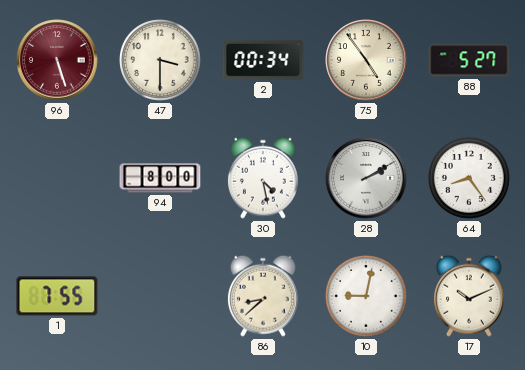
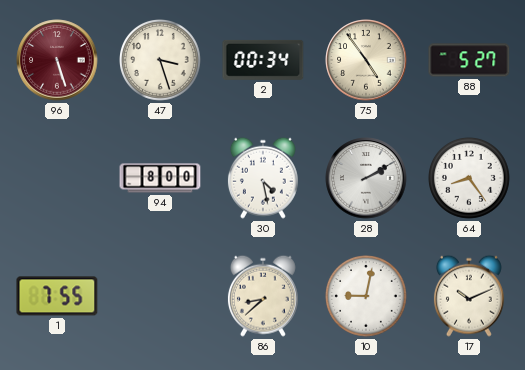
47: 3:30 -> 3:27 (161, 61)
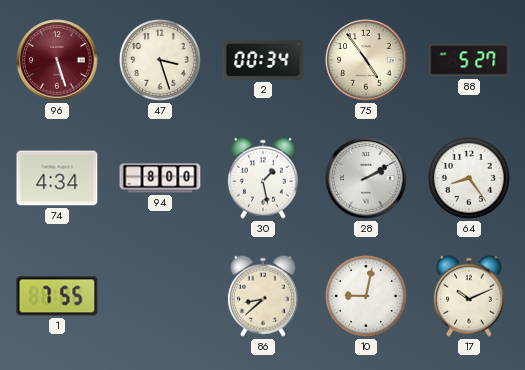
74: none -> 4:34 (57, 178)
30: 4:28 -> 1:28 (263, 178)
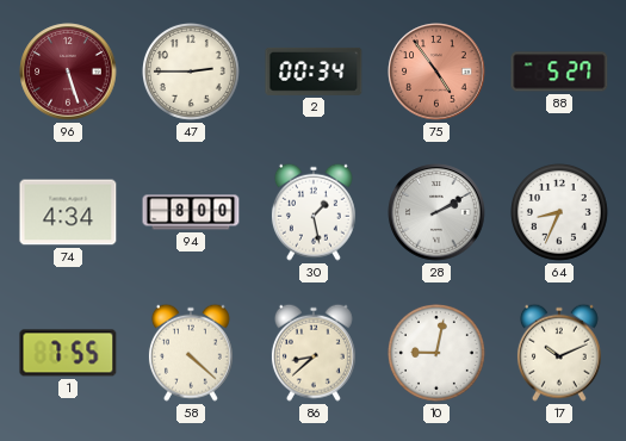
47: 3:27 -> 2:45 (192, 73)
75 dial: cream -> salmon (436, 72)
64: 8:24 -> 8:34 (560, 213)
58: none -> 4:22 (191, 353)
